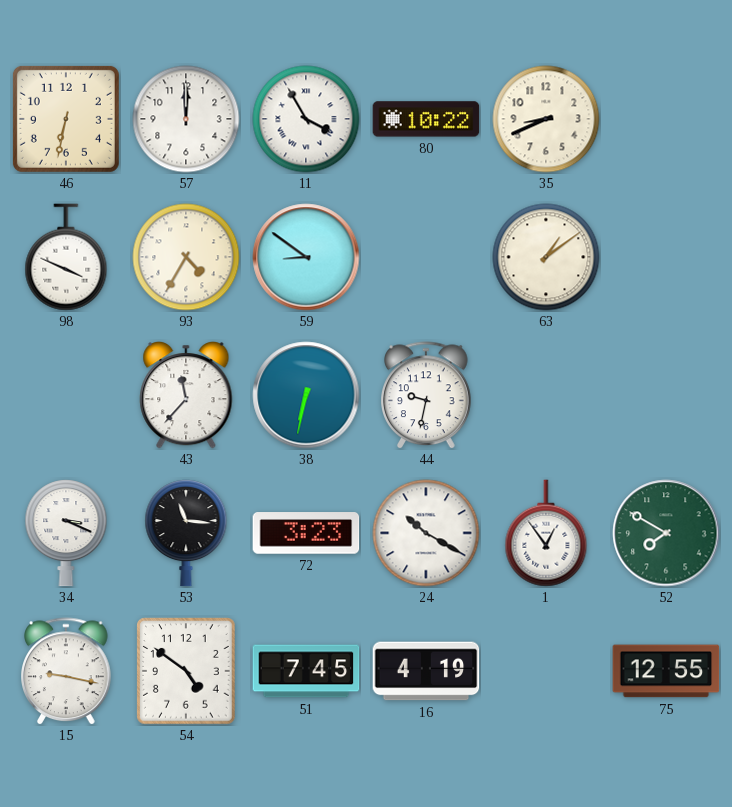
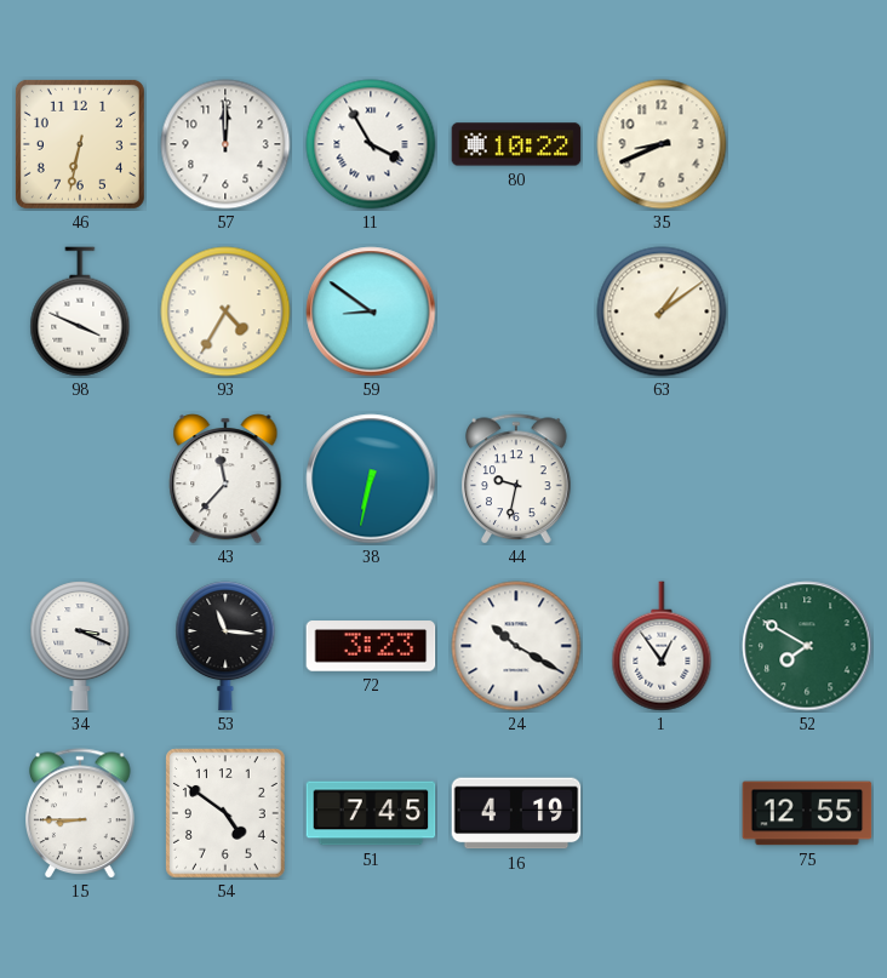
15: 9:17 -> 8:45 (81, 813)
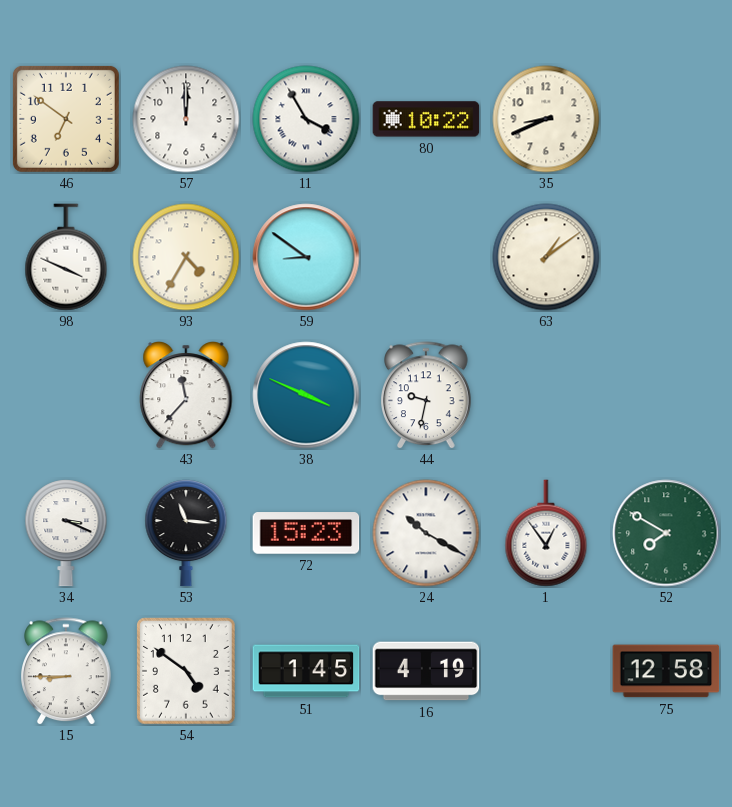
46: 6:32 -> 6:51 (66, 119)
38: 6:32 -> 3:49 (306, 395)
72: 3:23 -> 15:23 (306, 533)
51: 7:45 -> 1:45 (306, 671)
75: 12:55 -> 12:58 (666, 671)
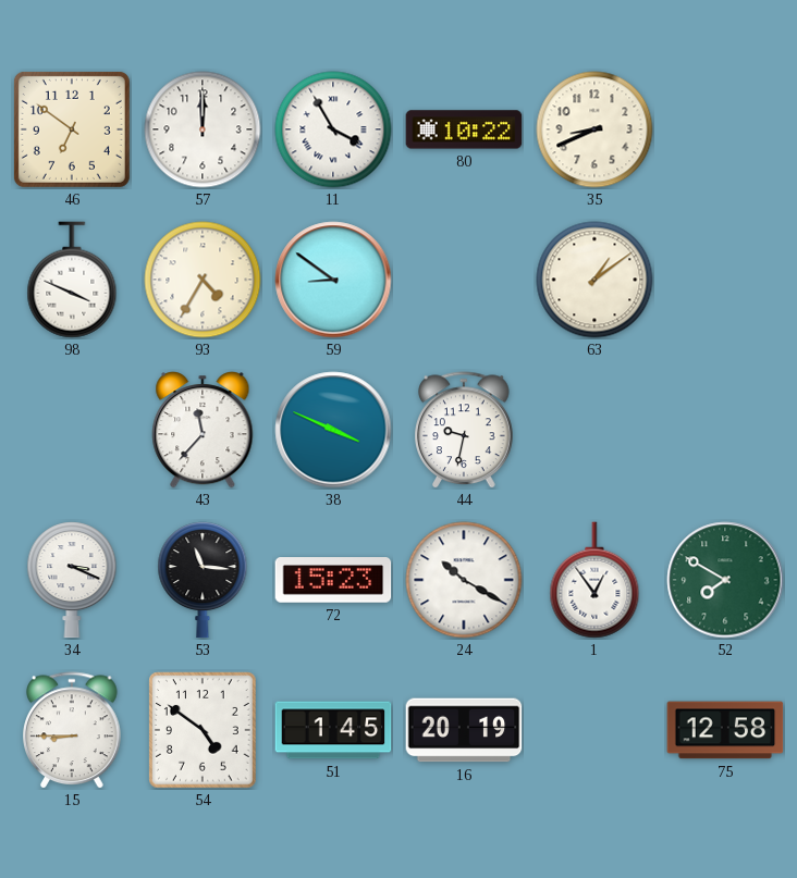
16: 4:19 -> 20:19 (464, 730)
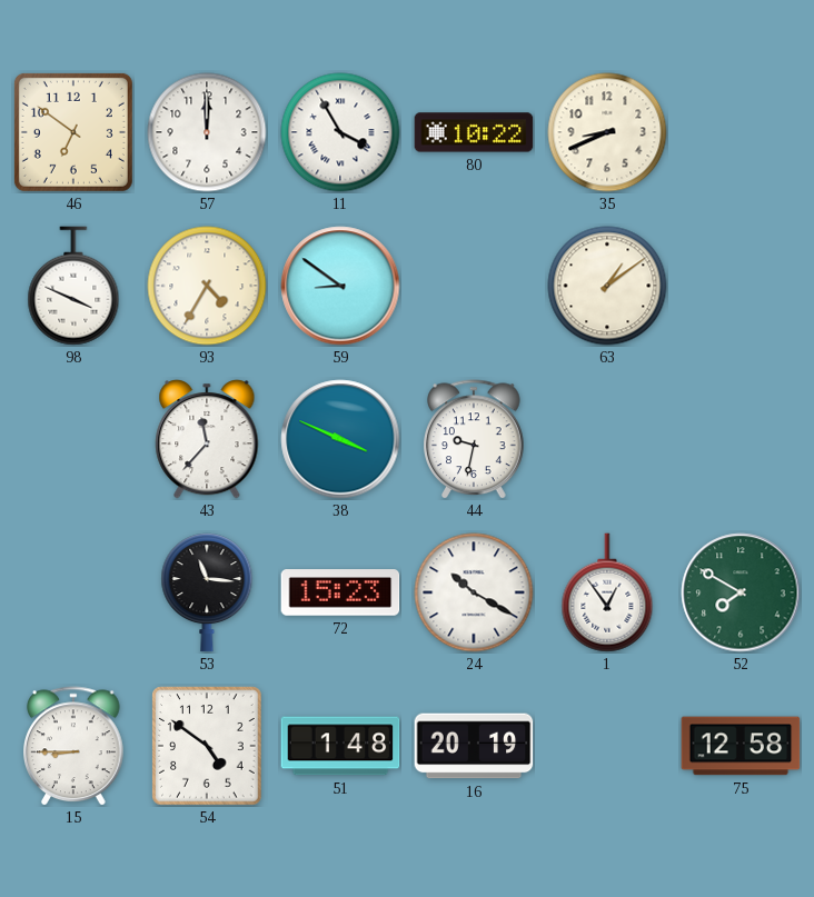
34: 3:19 -> none (72, 580)
51: 1:45 -> 1:48 (340, 746)
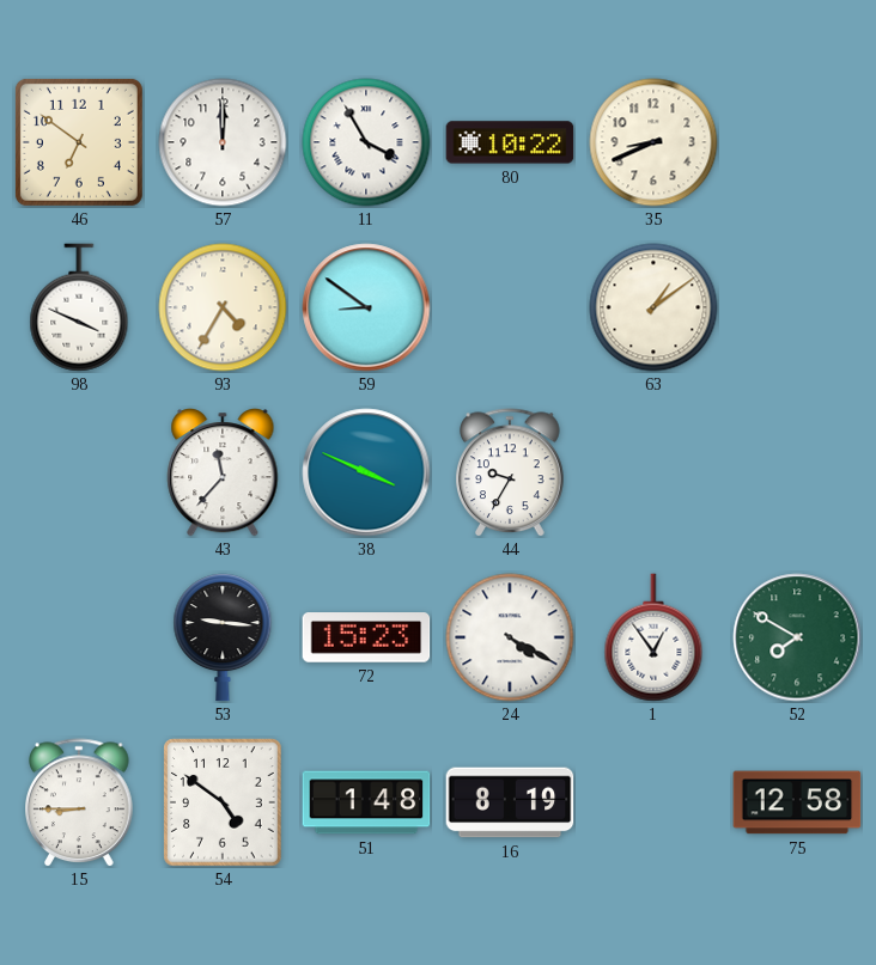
44: 9:32 -> 9:35 (511, 472)
53: 11:16 -> 9:16 (223, 637)
24: 10:20 -> 4:20 (510, 637)
16: 20:19 -> 8:19 (510, 802)
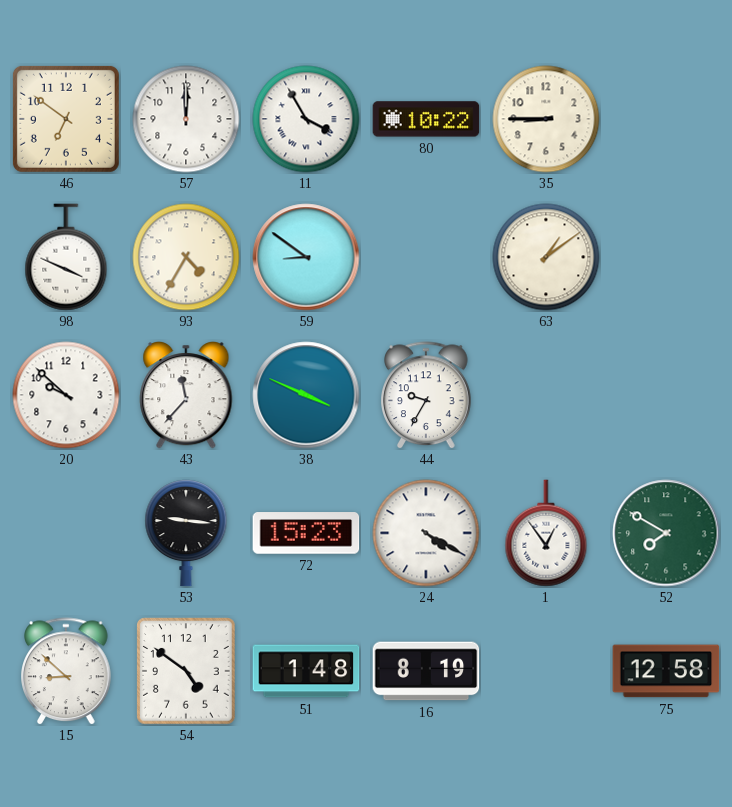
35: 8:41 -> 8:45 (546, 119)
20: none -> 9:52 (66, 395)
15: 8:45 -> 8:52 (67, 671)
